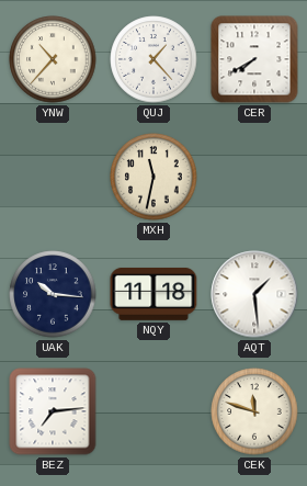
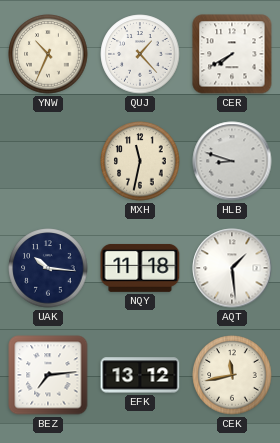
YNW: 10:37 -> 10:34 (48, 54)
HLB: none -> 8:48 (232, 161)
EFK: none -> 13:12 (140, 375)
CEK: 11:48 -> 11:43 (232, 375)
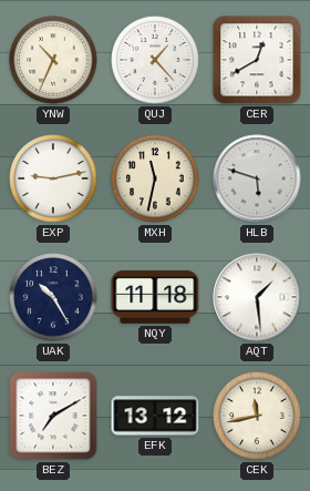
CER: 7:40 -> 12:40 (257, 60)
EXP: none -> 9:13 (53, 178)
HLB: 8:48 -> 5:48 (257, 178)
UAK: 10:16 -> 10:25 (53, 297)
BEZ: 7:14 -> 7:10 (53, 416)
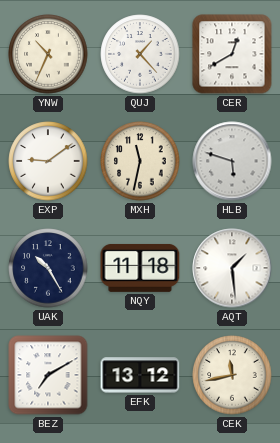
EXP: 9:13 -> 9:09 (48, 161)
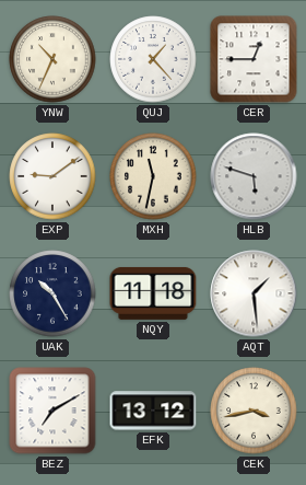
CER: 12:40 -> 12:45 (254, 59)
CEK: 11:43 -> 3:43 (254, 411)
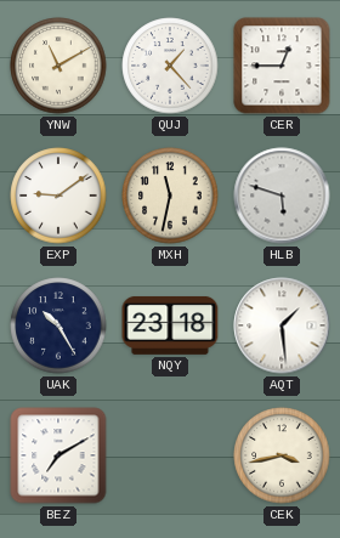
YNW: 10:34 -> 11:10 (58, 66)
NQY: 11:18 -> 23:18 (170, 325)
EFK: 13:12 -> none (153, 411)
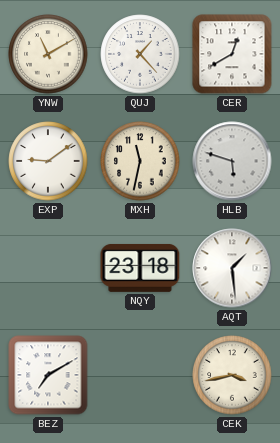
CER: 12:45 -> 12:40 (232, 54)
UAK: 10:25 -> none (58, 325)
